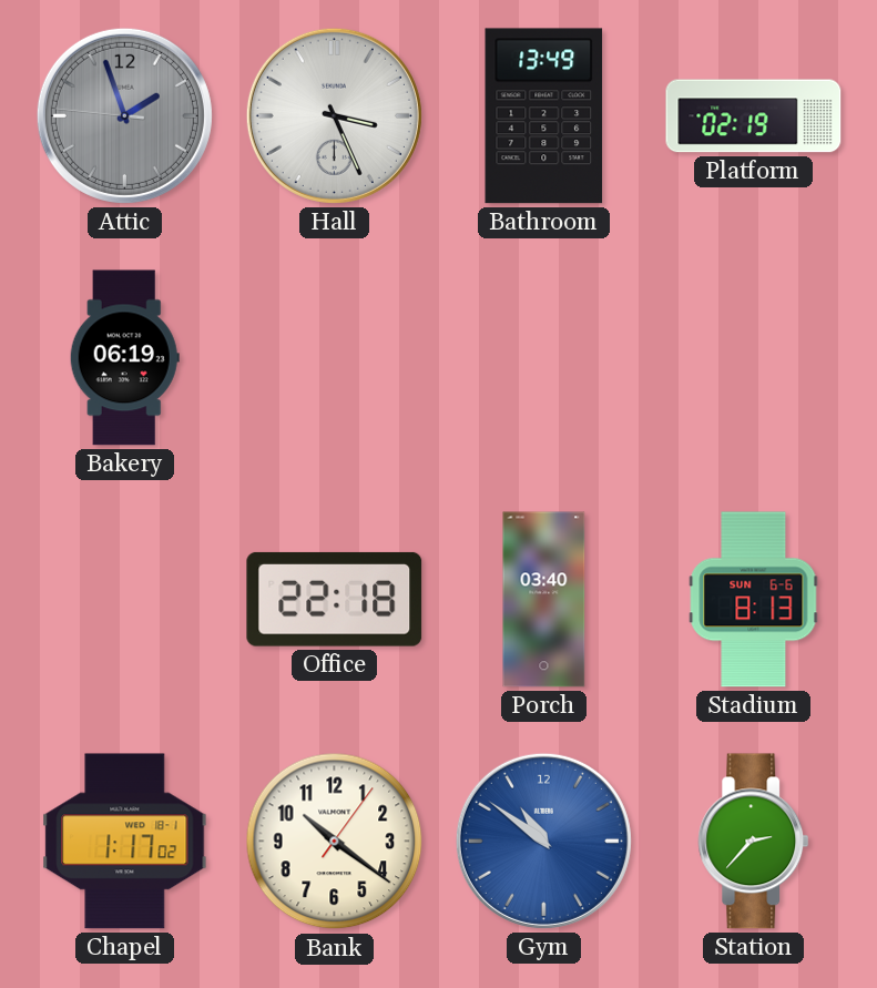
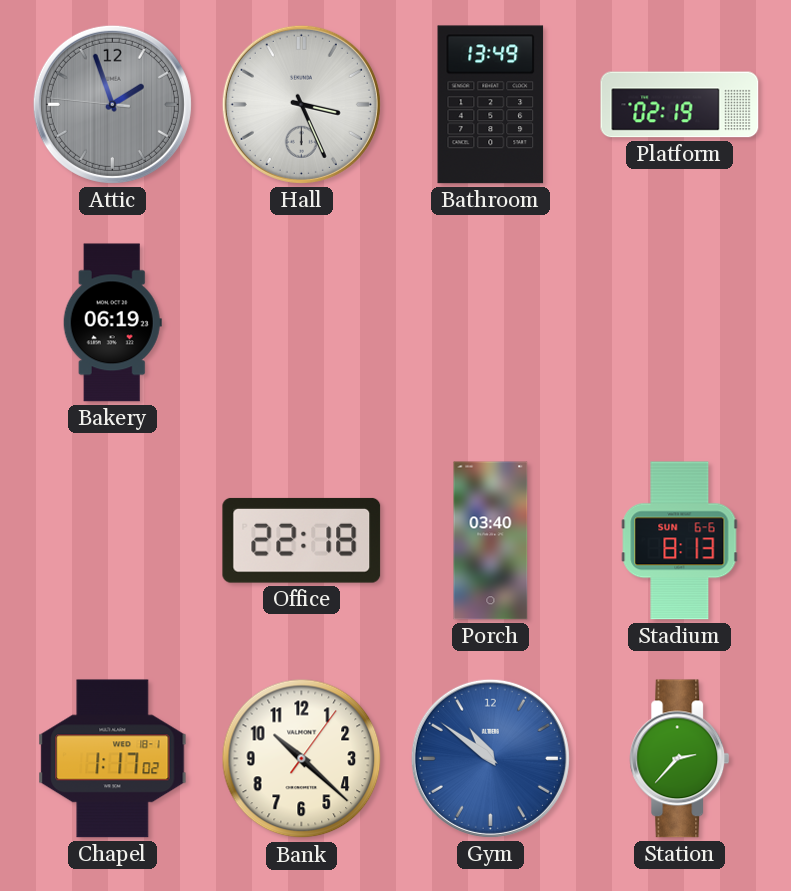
Bank: 10:21 -> 10:22 (302, 759)
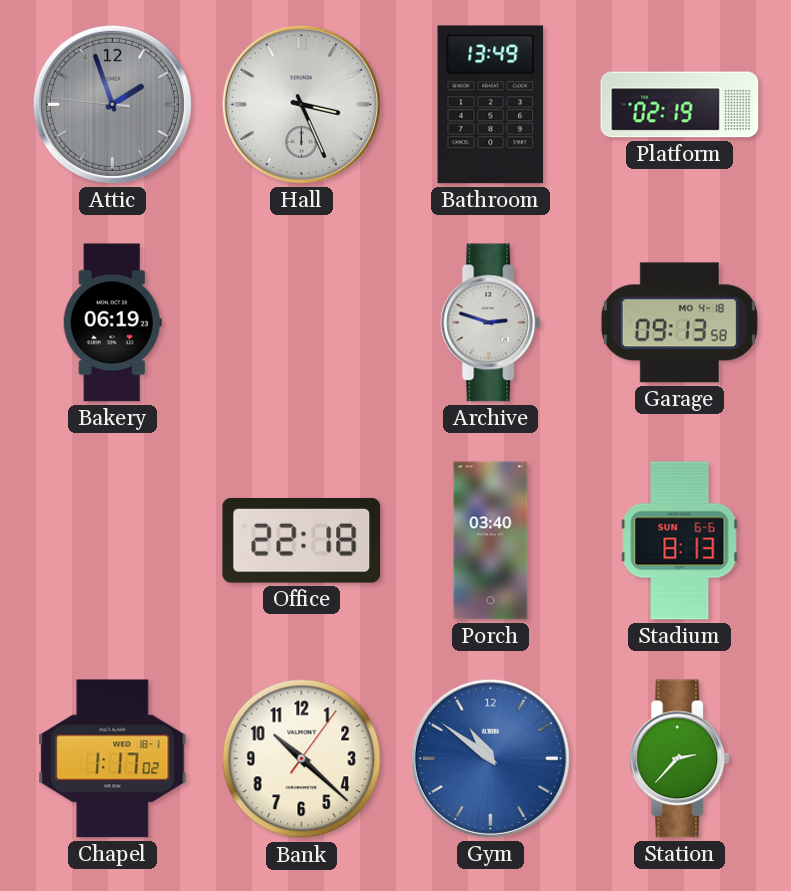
Archive: none -> 2:48 (491, 323)
Garage: none -> 09:13 (679, 323)
